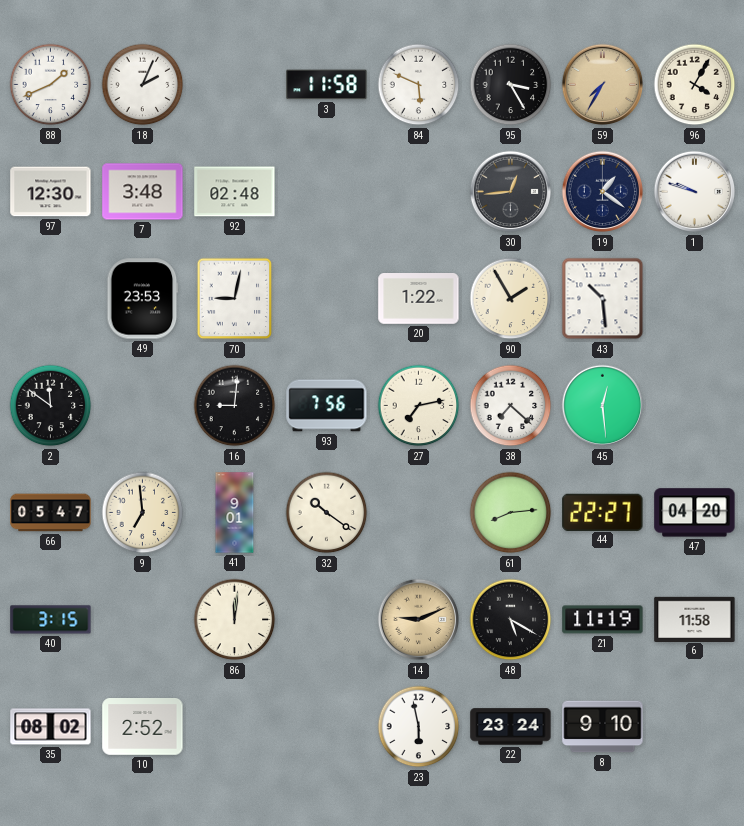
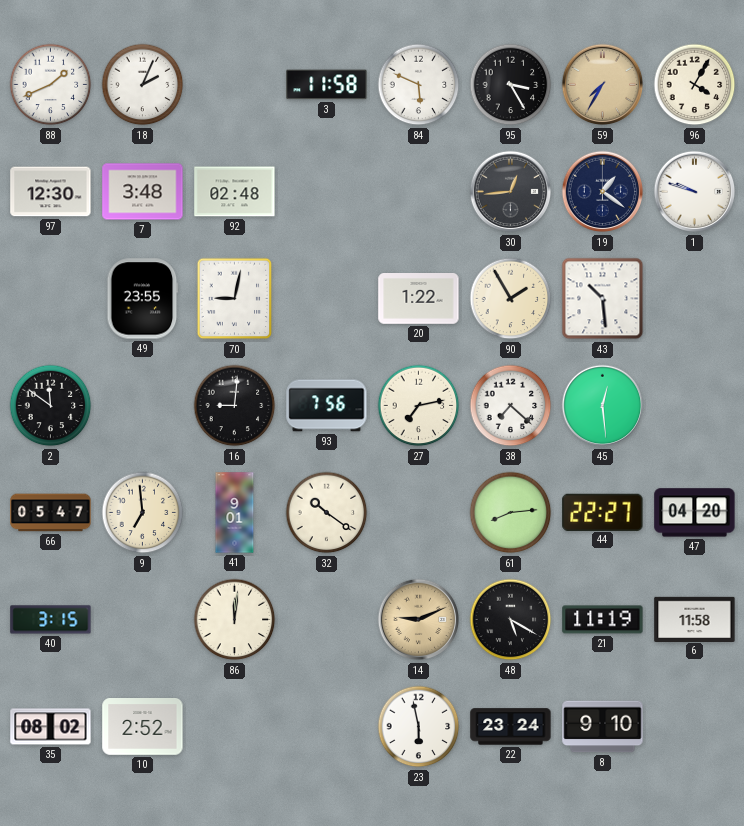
49: 23:53 -> 23:55 (143, 299)
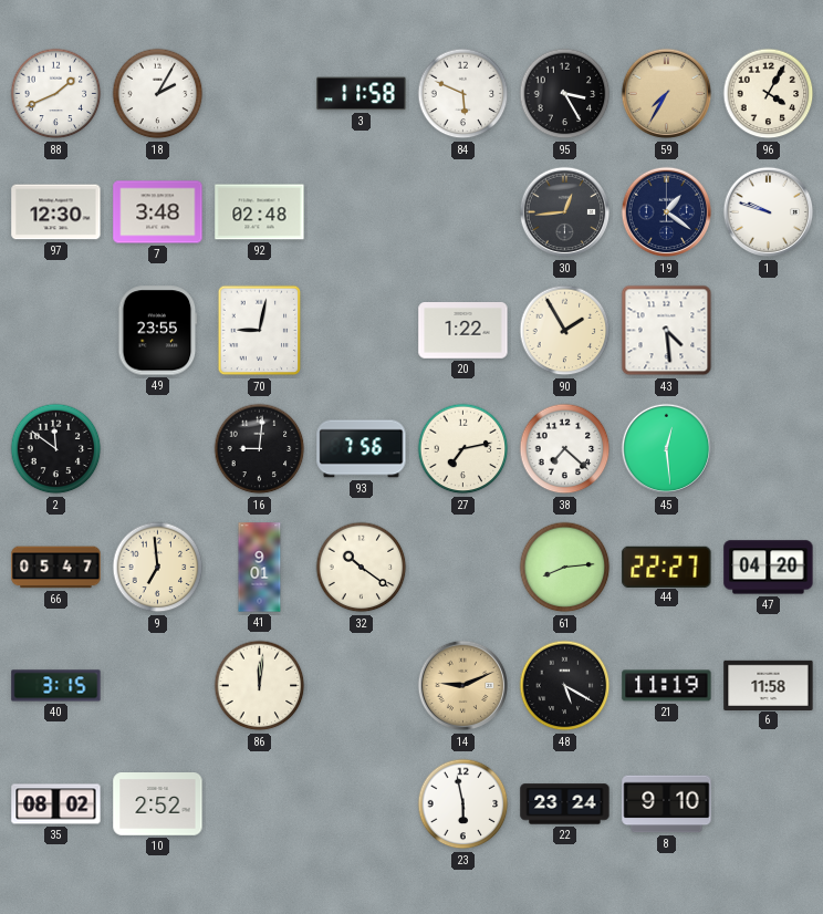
18: 2:04 -> 2:05 (158, 94)
43: 10:29 -> 4:29 (667, 331)
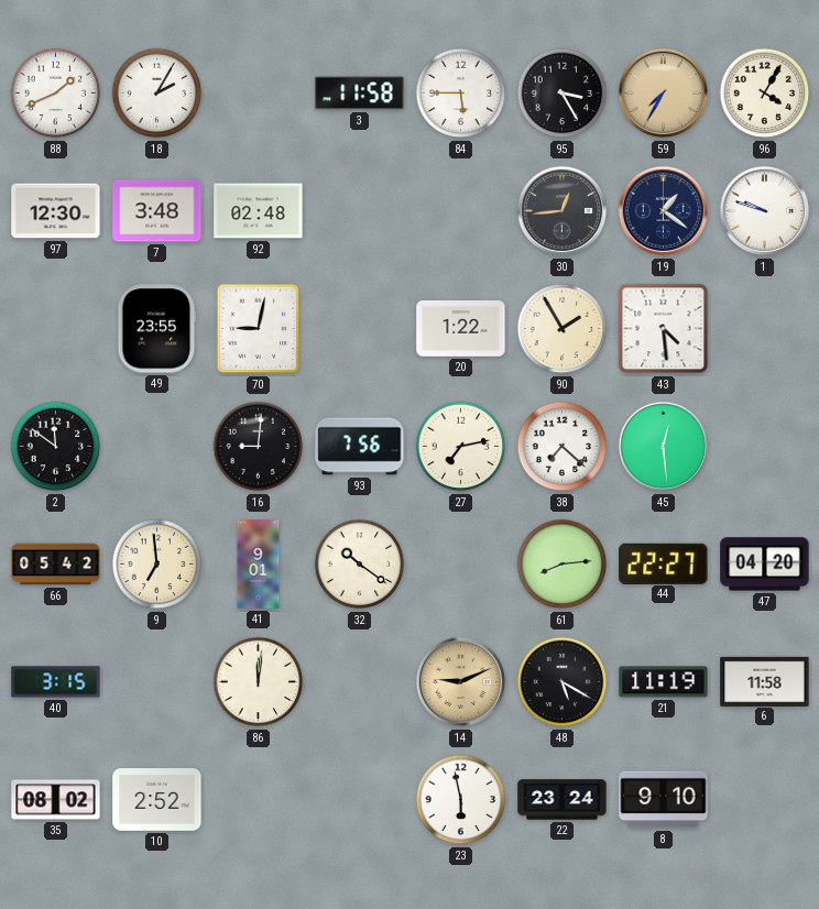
84: 5:49 -> 5:45 (461, 94)
66: 05:47 -> 05:42 (56, 565)
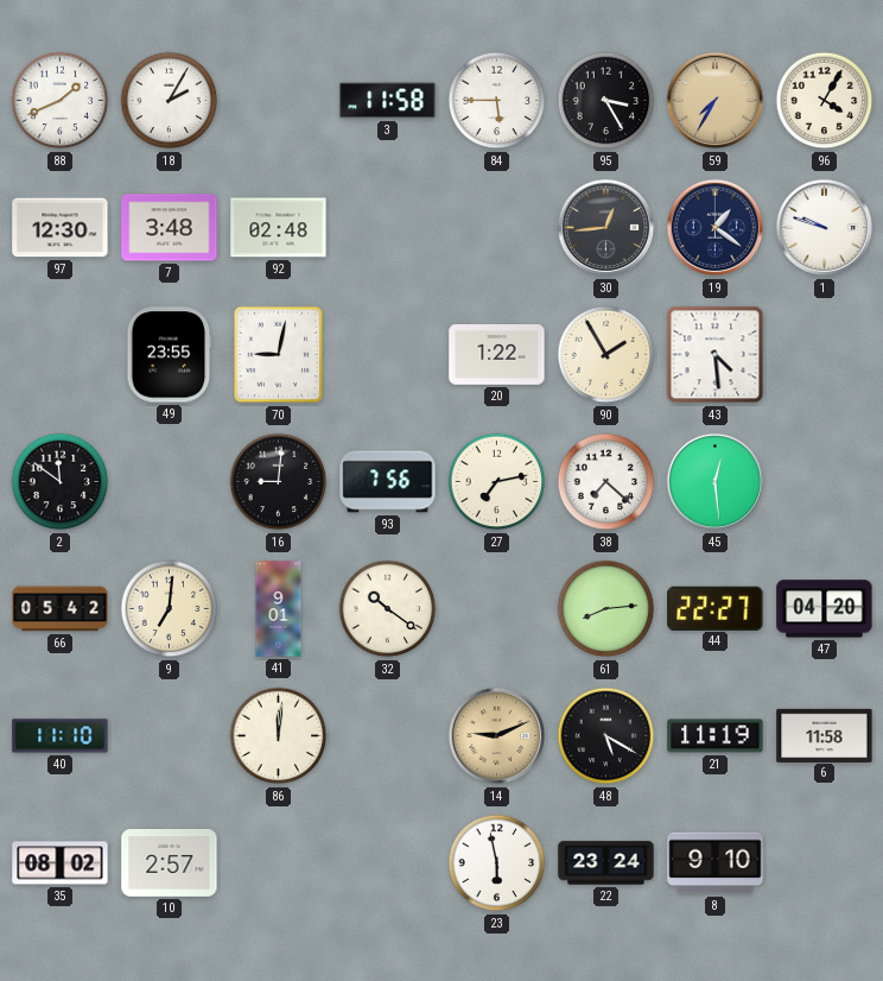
9: 6:59 -> 7:01 (170, 609)
40: 3:15 -> 11:10 (61, 736)
10: 2:52 -> 2:57 (170, 863)
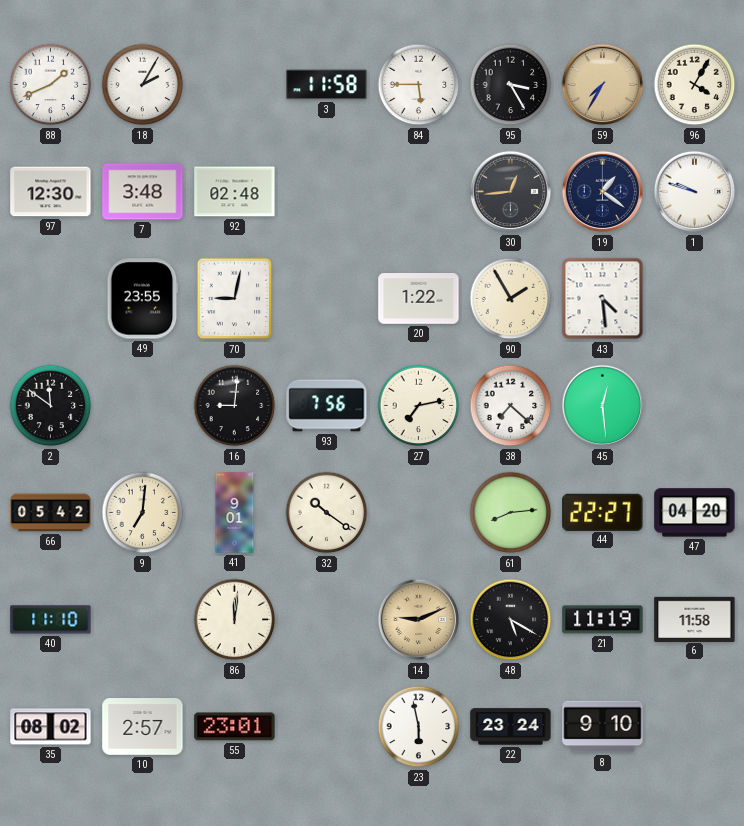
55: none -> 23:01 (235, 727)
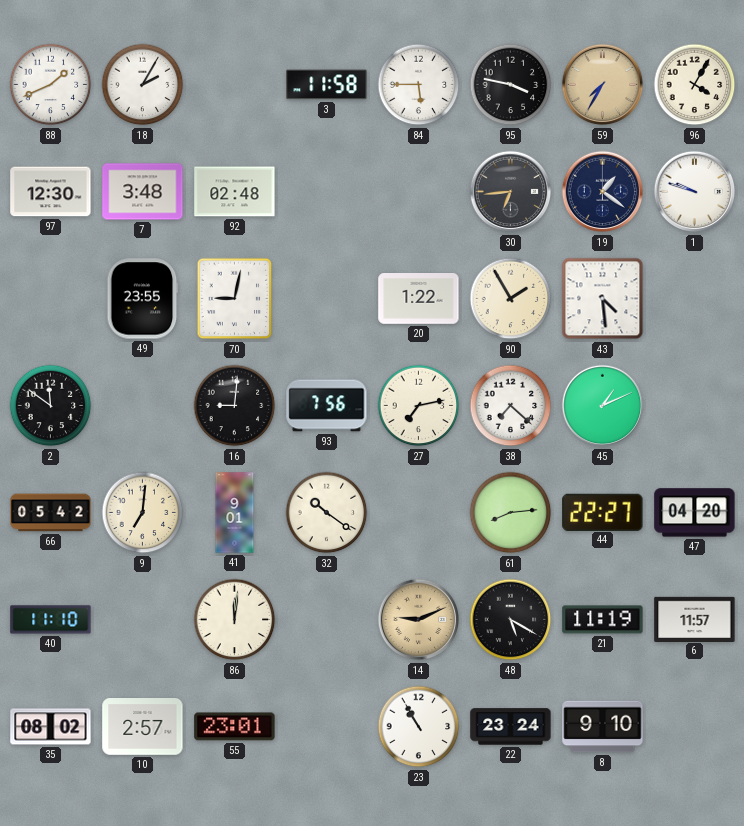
95: 3:25 -> 3:47 (511, 85)
30: 12:44 -> 6:44 (511, 192)
45: 12:29 -> 1:11 (603, 406)
6: 11:58 -> 11:57 (695, 619)
23: 5:58 -> 10:55 (419, 727)
